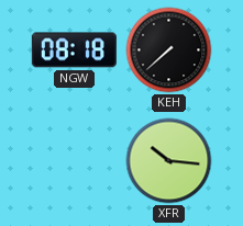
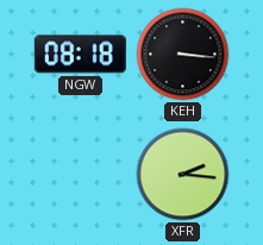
KEH: 7:38 -> 3:16 (183, 55)
XFR: 10:16 -> 2:16 (183, 175)
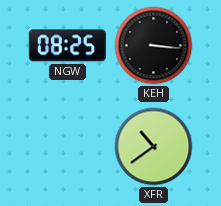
NGW: 08:18 -> 08:25 (67, 46)
XFR: 2:16 -> 10:39 (154, 147)
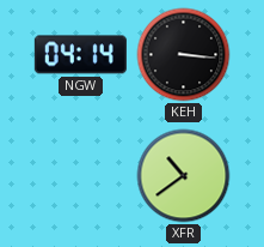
NGW: 08:25 -> 04:14 (80, 55)
